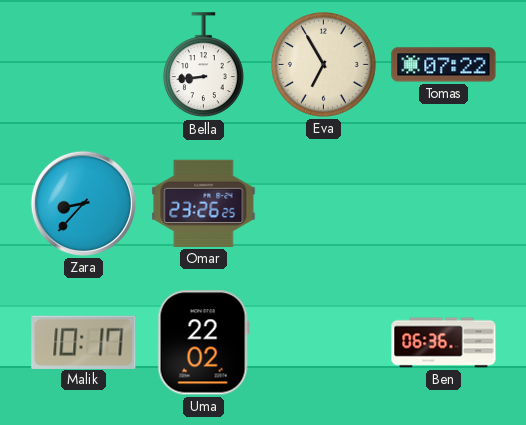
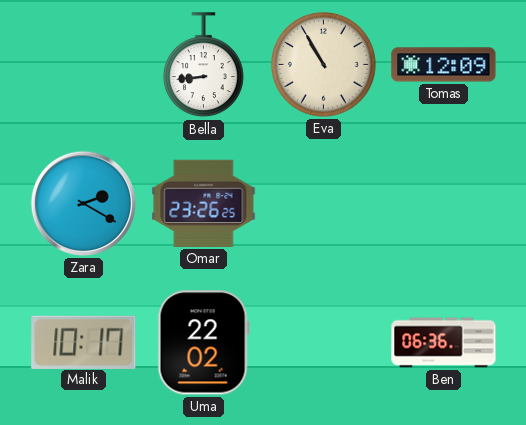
Eva: 6:55 -> 10:55 (324, 65)
Tomas: 07:22 -> 12:09 (444, 65)
Zara: 8:37 -> 2:20 (83, 203)
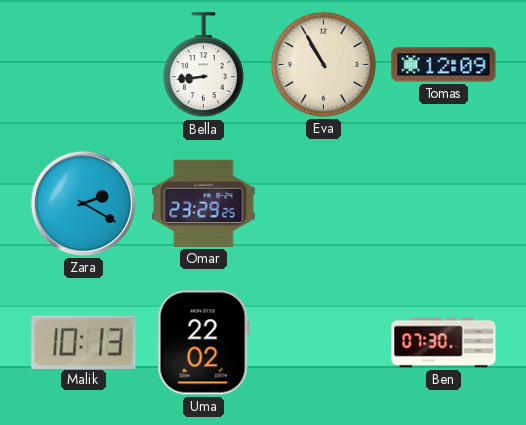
Omar: 23:26 -> 23:29 (204, 203)
Malik: 10:17 -> 10:13 (84, 342)
Ben: 06:36 -> 07:30 (444, 343)
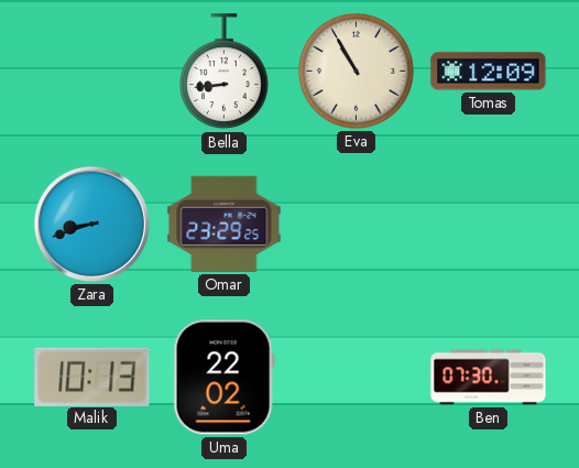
Zara: 2:20 -> 8:42 (91, 224)
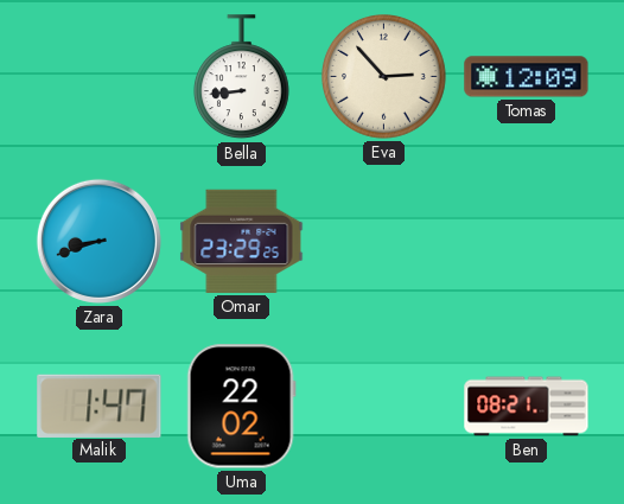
Eva: 10:55 -> 2:53 (384, 77)
Malik: 10:13 -> 1:47 (100, 406)
Ben: 07:30 -> 08:21 (527, 407)
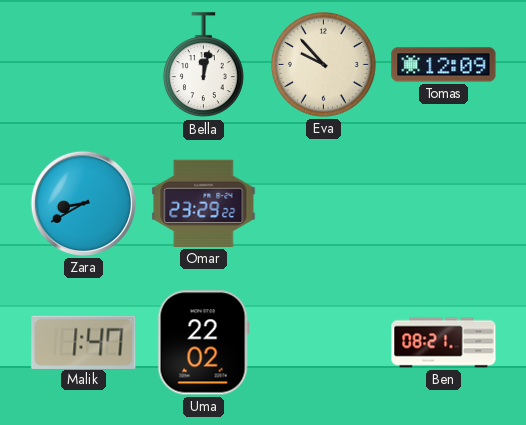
Bella: 8:44 -> 12:02 (203, 65)
Eva: 2:53 -> 9:53 (324, 65)
Zara: 8:42 -> 8:40 (83, 203)
Omar: 23:29:25 -> 23:29:22 (204, 203)
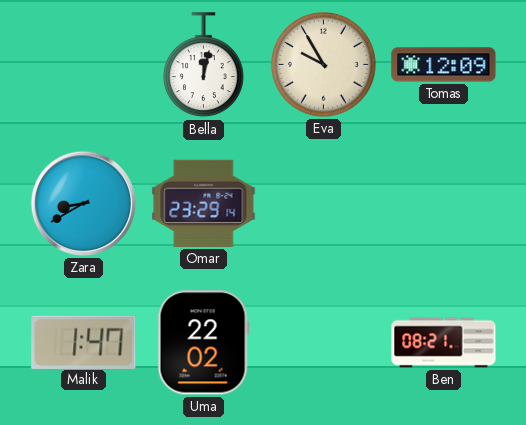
Eva: 9:53 -> 9:55 (324, 65)
Omar: 23:29:22 -> 23:29:14 (204, 203)
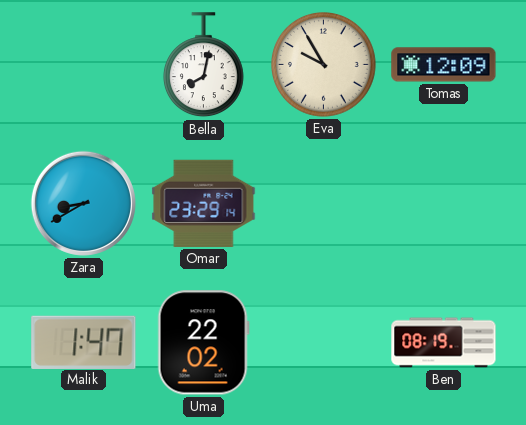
Bella: 12:02 -> 8:02 (203, 65)
Ben: 08:21 -> 08:19 (444, 343)
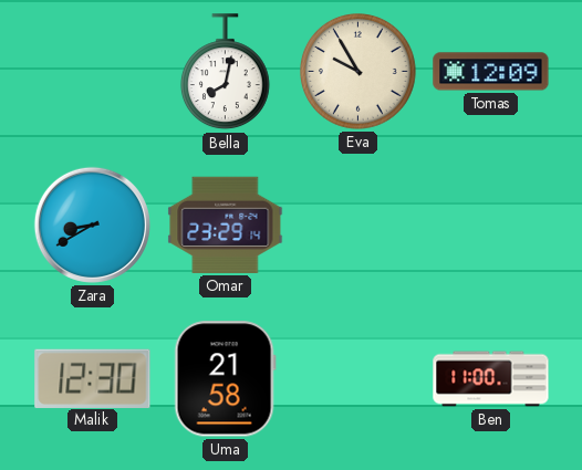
Malik: 1:47 -> 12:30 (93, 378)
Uma: 22:02 -> 21:58 (225, 379)
Ben: 08:19 -> 11:00 (491, 379)
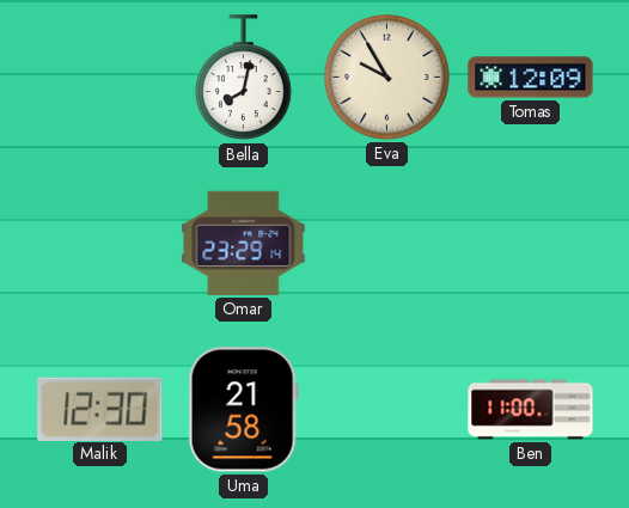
Zara: 8:40 -> none (92, 224)
